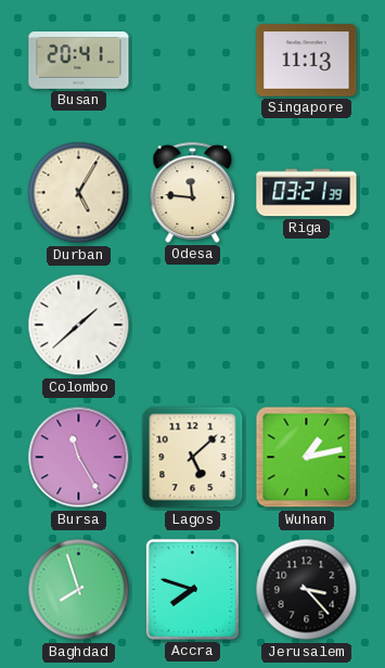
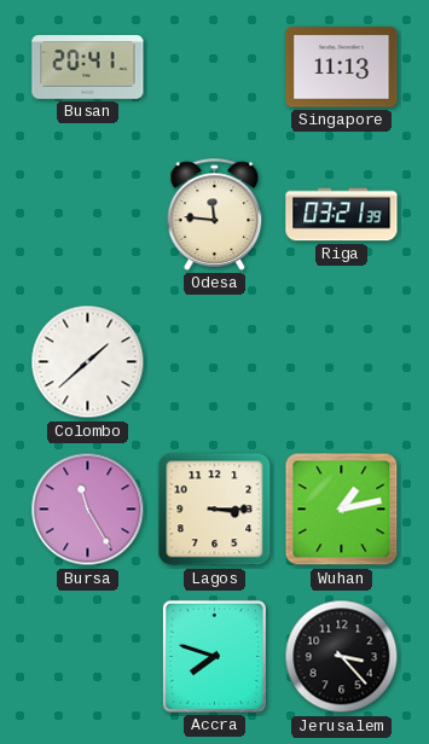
Durban: 5:05 -> none (79, 193)
Lagos: 5:08 -> 3:15 (215, 510)
Baghdad: 7:57 -> none (79, 590)
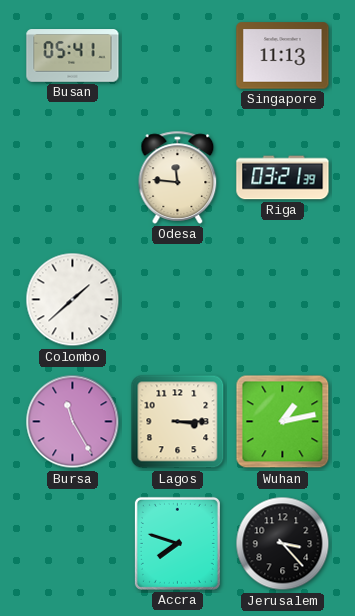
Busan: 20:41 -> 05:41 (73, 56)
